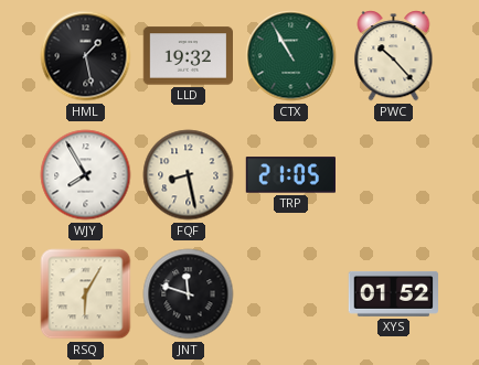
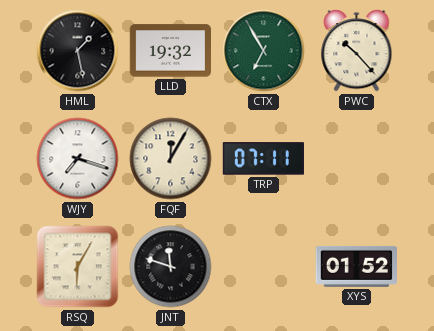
CTX: 10:55 -> 6:55 (264, 51)
WJY: 7:55 -> 7:18 (78, 159)
FQF: 8:28 -> 12:05 (171, 159)
TRP: 21:05 -> 07:11 (263, 159)
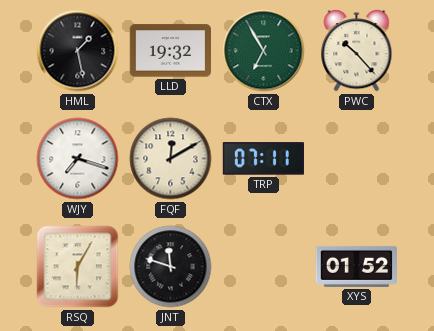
FQF: 12:05 -> 12:10 (171, 159)
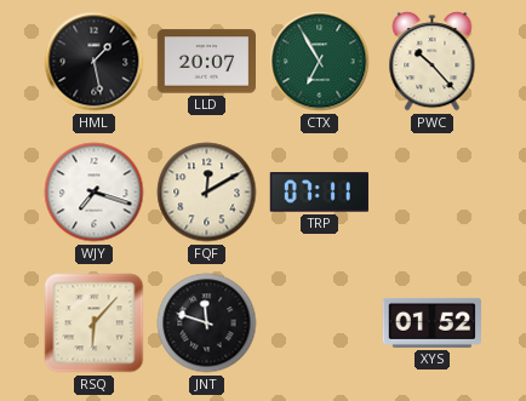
LLD: 19:32 -> 20:07 (206, 62)
RSQ: 6:05 -> 6:07 (95, 323)
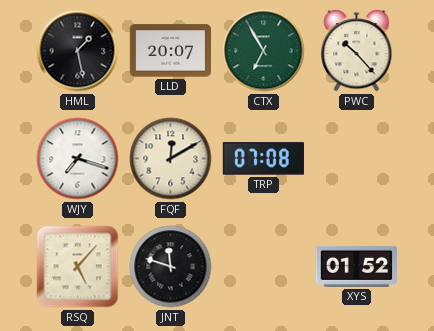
TRP: 07:11 -> 07:08 (263, 159)
RSQ: 6:07 -> 5:07 (78, 267)
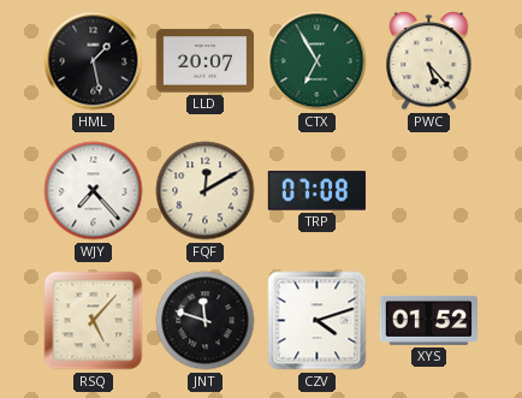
PWC: 10:23 -> 5:23 (429, 61)
WJY: 7:18 -> 7:23 (94, 191)
CZV: none -> 4:12 (318, 321)
